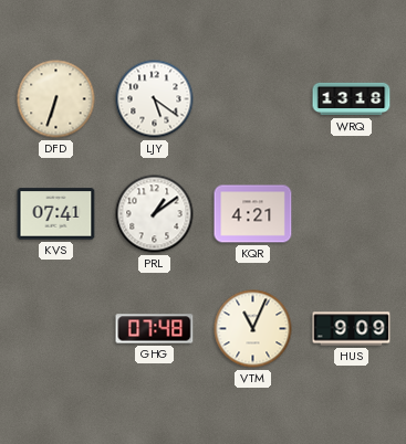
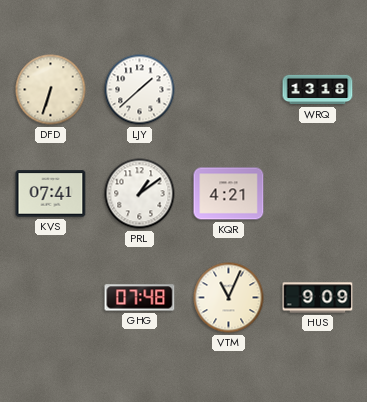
LJY: 5:21 -> 1:38 (140, 90)
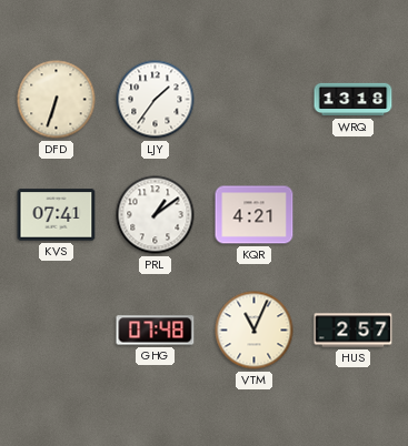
LJY: 1:38 -> 1:36 (156, 100)
HUS: 9:09 -> 2:57 (354, 331)
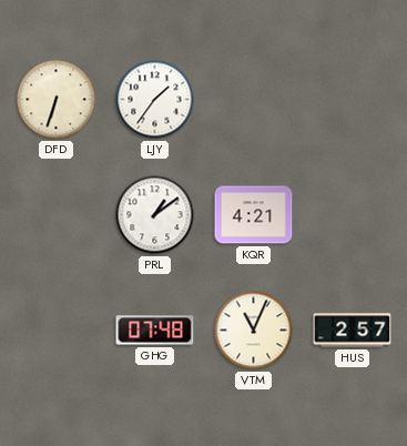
WRQ: 13:18 -> none (354, 100)
KVS: 07:41 -> none (57, 215)
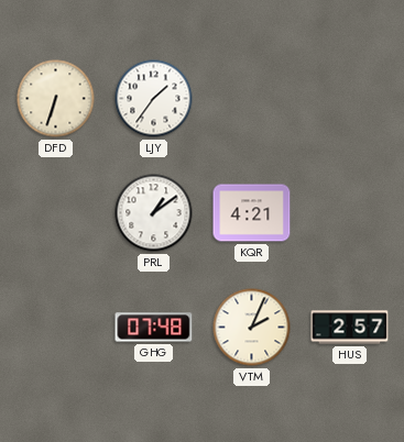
VTM: 11:04 -> 2:04 (252, 328)
